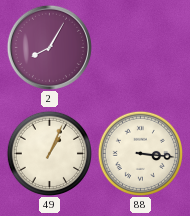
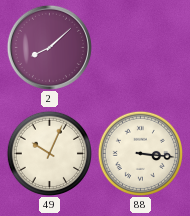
2: 8:05 -> 8:08 (49, 47)
49: 1:04 -> 10:04 (49, 153)
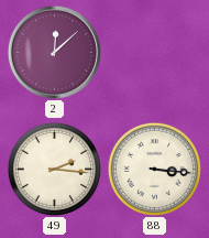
2: 8:08 -> 12:08 (54, 52)
49: 10:04 -> 2:16 (54, 169)
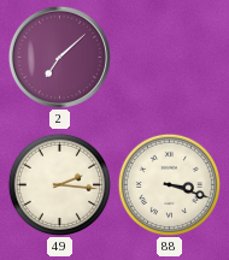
2: 12:08 -> 7:08 (59, 57)
88: 3:16 -> 3:18 (169, 184)
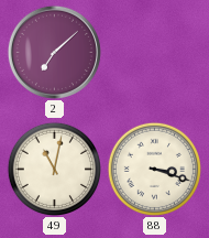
49: 2:16 -> 11:02 (54, 169)
